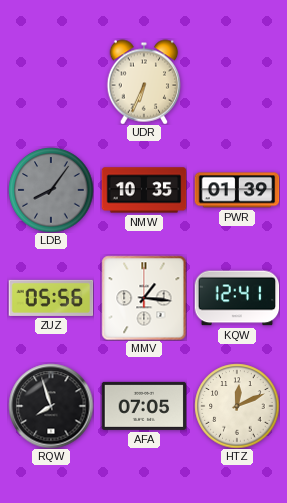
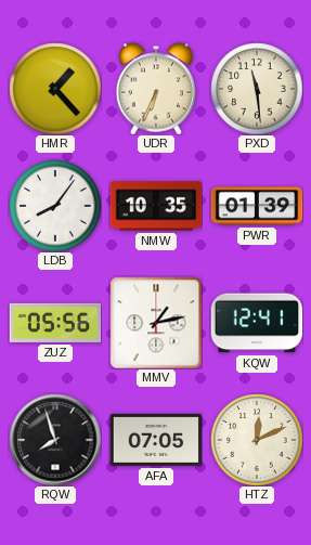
HMR: none -> 1:23 (55, 89)
PXD: none -> 11:29 (257, 89)
LDB dial: grey -> white (55, 206)
MMV: 1:16 -> 1:13 (156, 323)
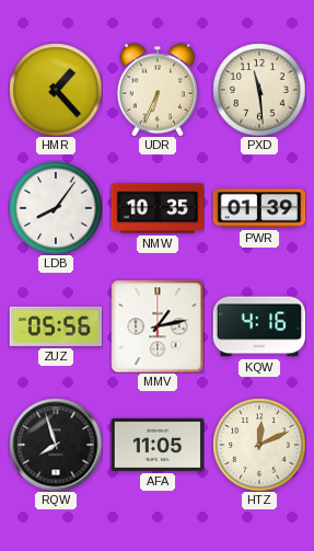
KQW: 12:41 -> 4:16 (259, 326)
AFA: 07:05 -> 11:05 (158, 445)
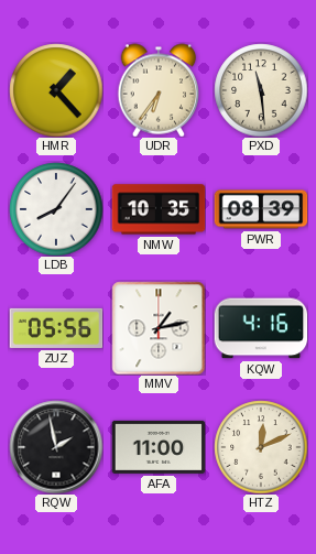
UDR: 6:34 -> 6:36 (159, 90)
PWR: 01:39 -> 08:39 (261, 209)
RQW: 7:57 -> 1:58 (56, 447)
AFA: 11:05 -> 11:00 (159, 447)
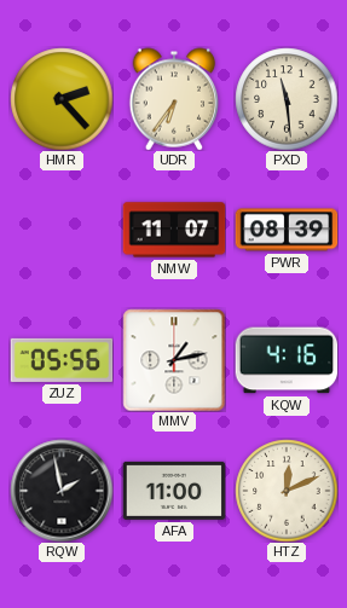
HMR: 1:23 -> 2:23 (62, 99)
LDB: 8:06 -> none (56, 209)
NMW: 10:35 -> 11:07 (174, 230)
